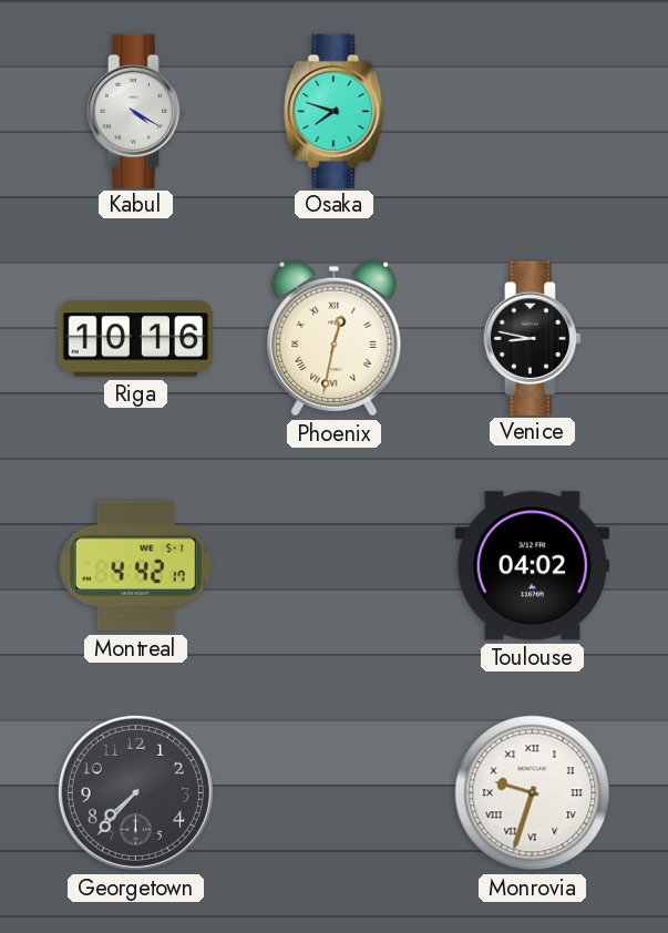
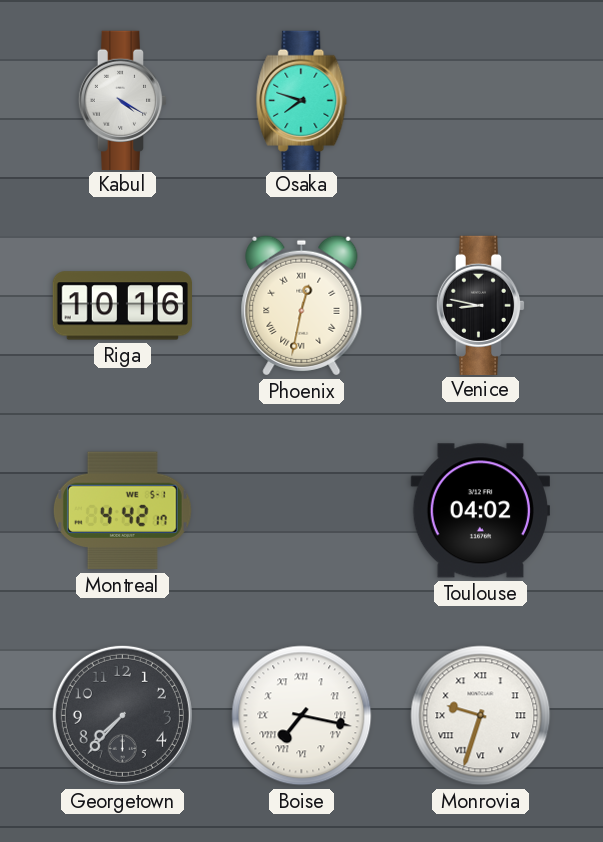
Boise: none -> 7:17 (302, 716)
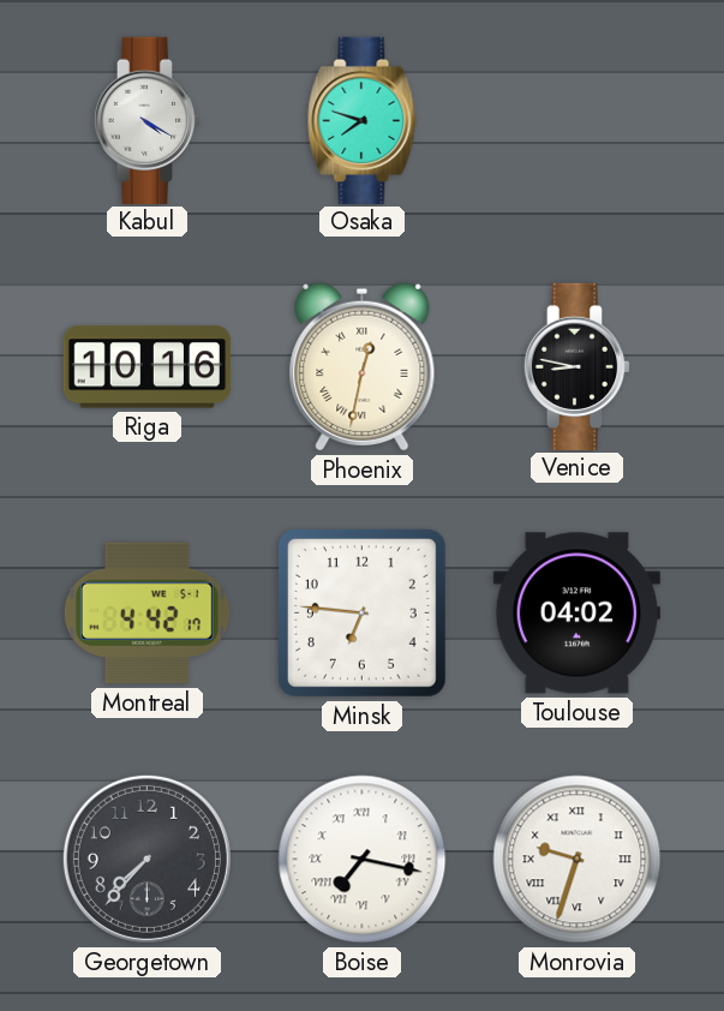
Minsk: none -> 6:46 (361, 612)
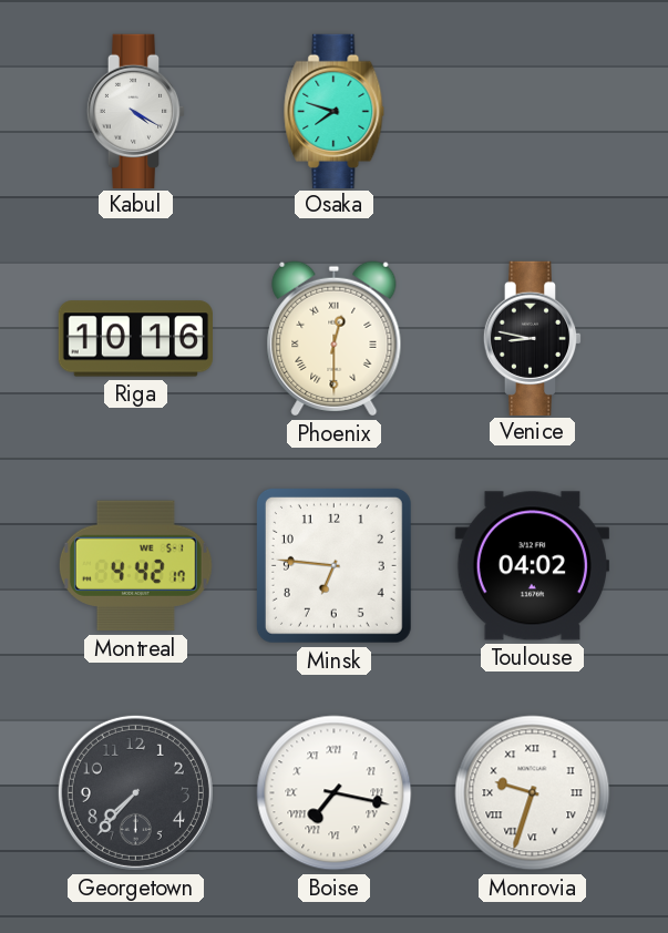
Phoenix: 12:32 -> 12:30 (335, 339)
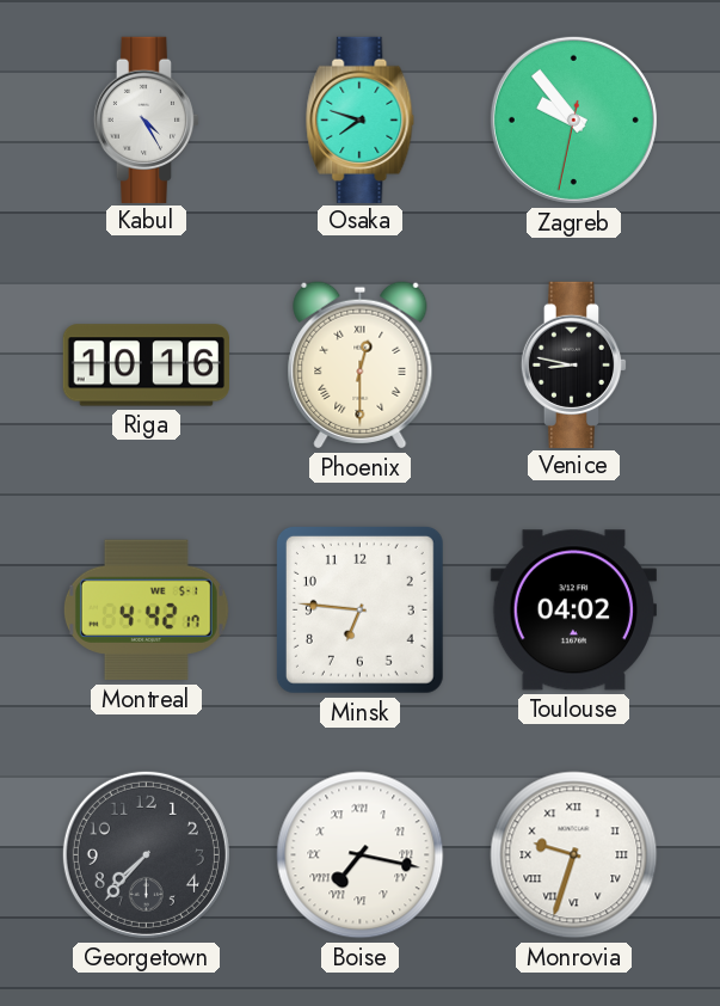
Kabul: 4:20 -> 4:25 (147, 119)
Zagreb: none -> 9:53 (573, 119)
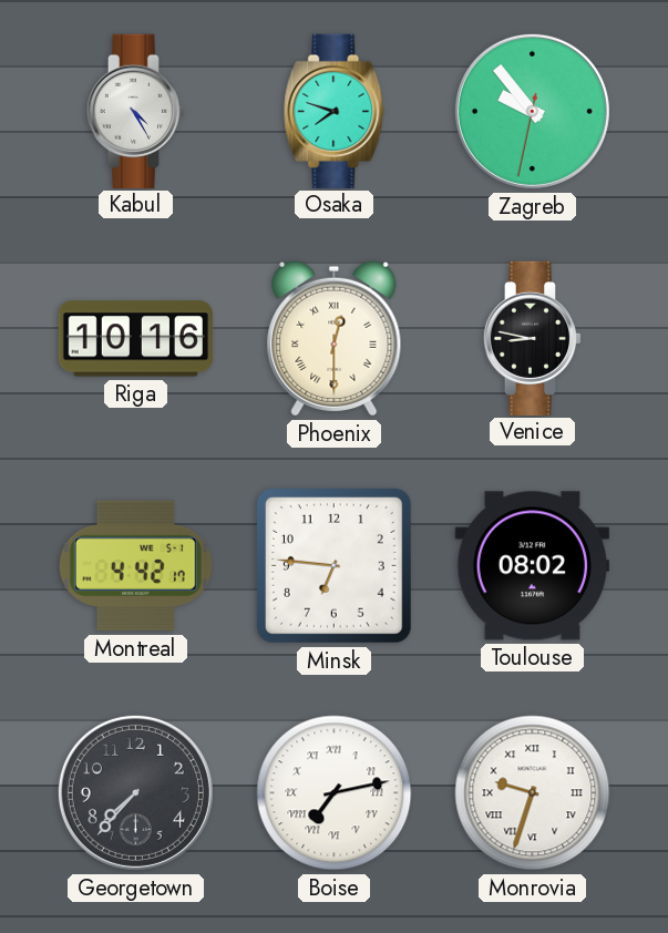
Toulouse: 04:02 -> 08:02 (532, 566)
Boise: 7:17 -> 7:13 (335, 793)
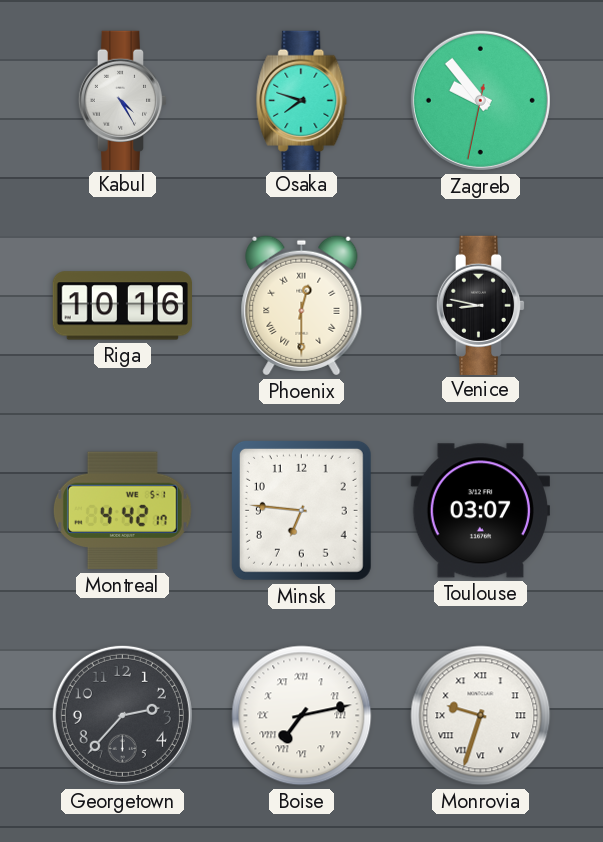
Toulouse: 08:02 -> 03:07 (480, 511)
Georgetown: 7:37 -> 2:37 (122, 715)
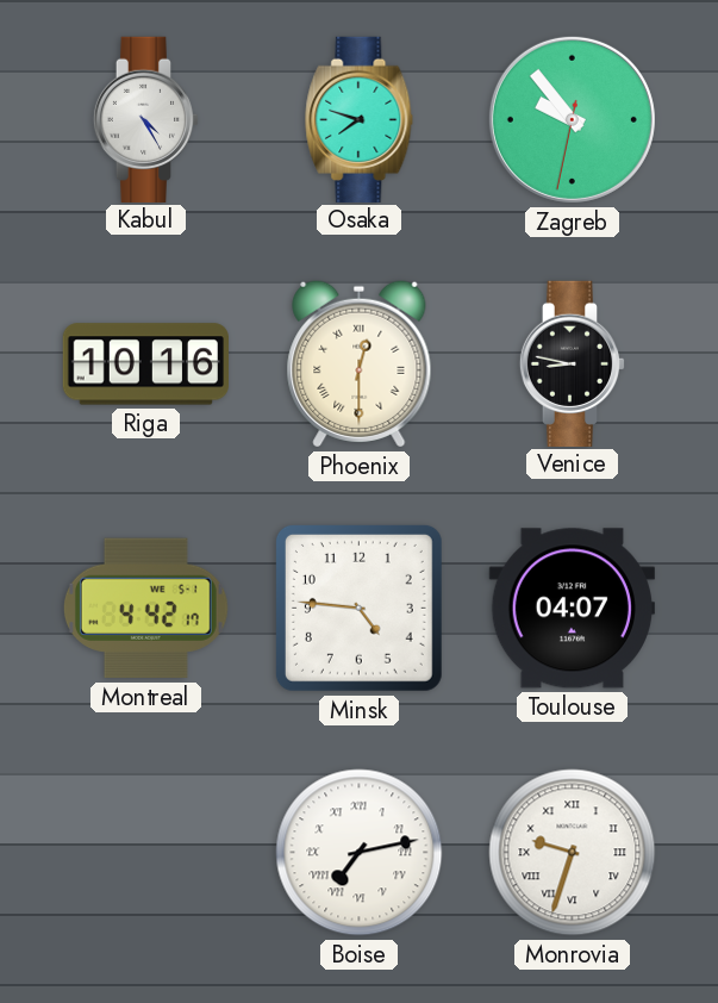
Minsk: 6:46 -> 4:46 (358, 608)
Toulouse: 03:07 -> 04:07 (572, 609)
Georgetown: 2:37 -> none (122, 715)
